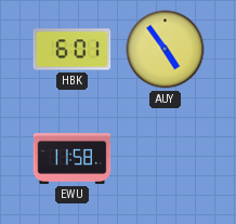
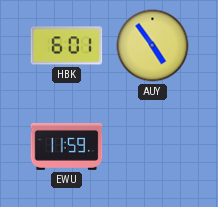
EWU: 11:58 -> 11:59 (67, 146)
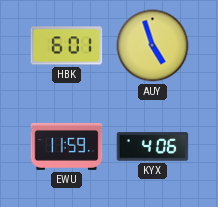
AUY: 4:54 -> 4:57 (153, 46)
KYX: none -> 4:06 (153, 147)
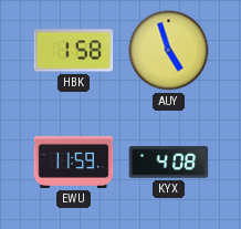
HBK: 6:01 -> 1:58 (74, 51)
KYX: 4:06 -> 4:08 (169, 163)
